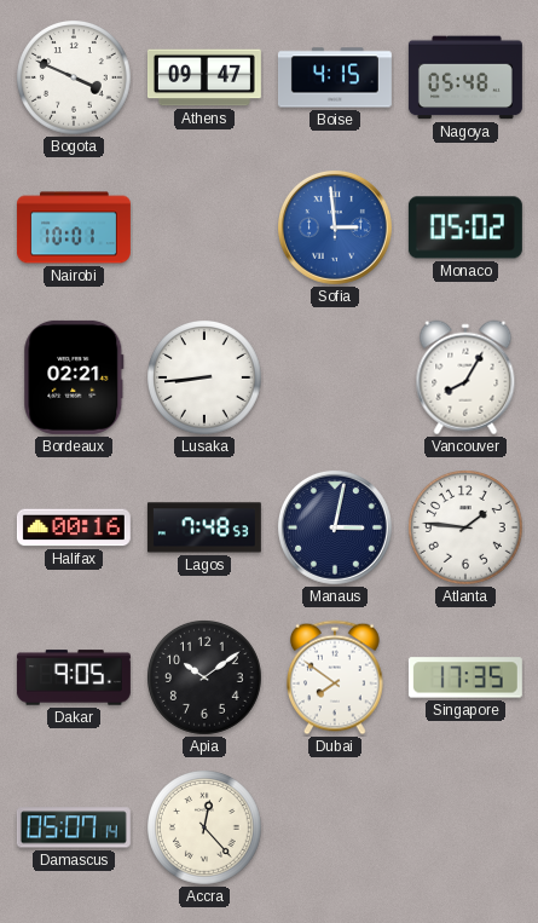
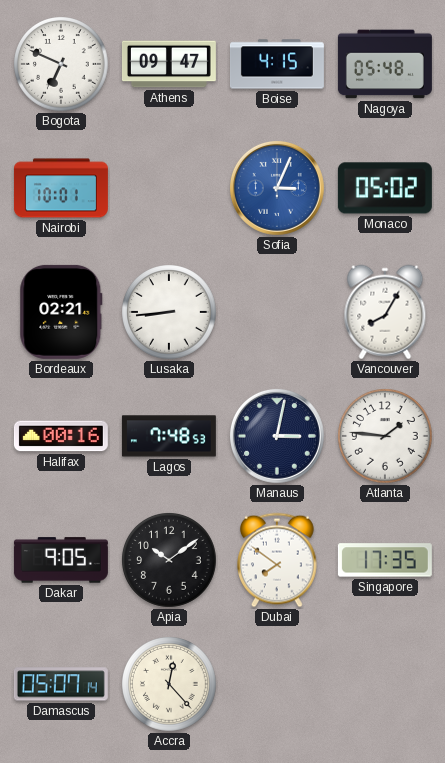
Bogota: 3:49 -> 6:49 (61, 64)
Sofia: 2:59 -> 3:04 (277, 188)
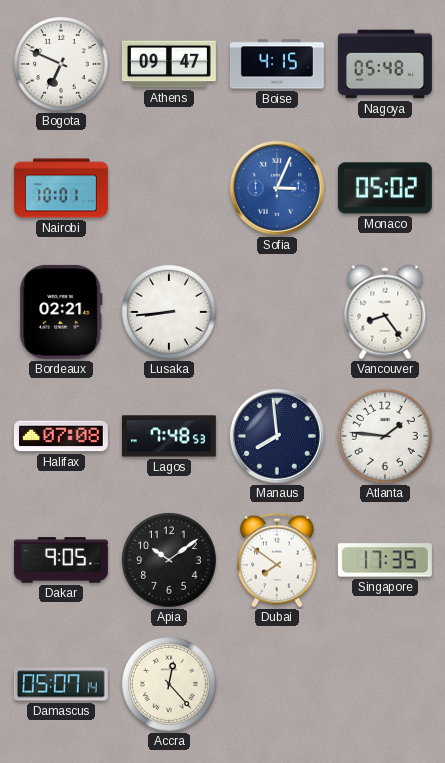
Vancouver: 8:05 -> 8:24 (385, 312)
Halifax: 00:16 -> 07:08 (61, 436)
Manaus: 3:02 -> 7:59 (277, 436)
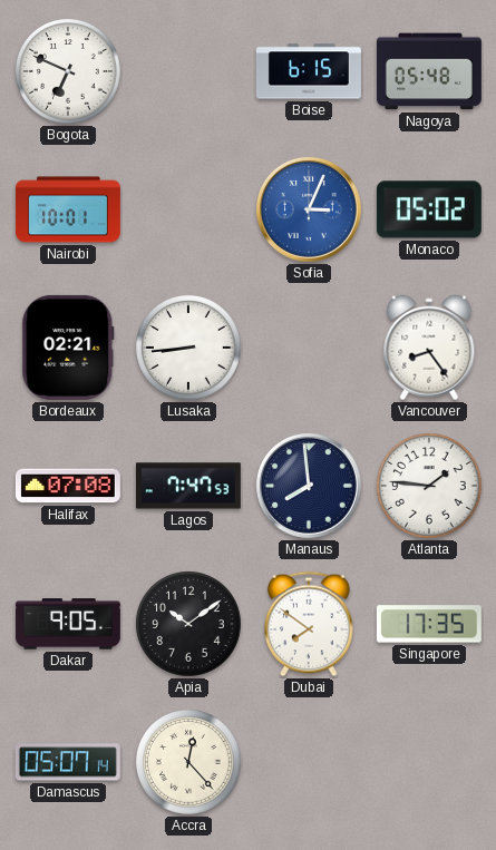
Athens: 09:47 -> none (169, 64)
Boise: 4:15 -> 6:15 (309, 71)
Lagos: 7:48 -> 7:47 (188, 486)
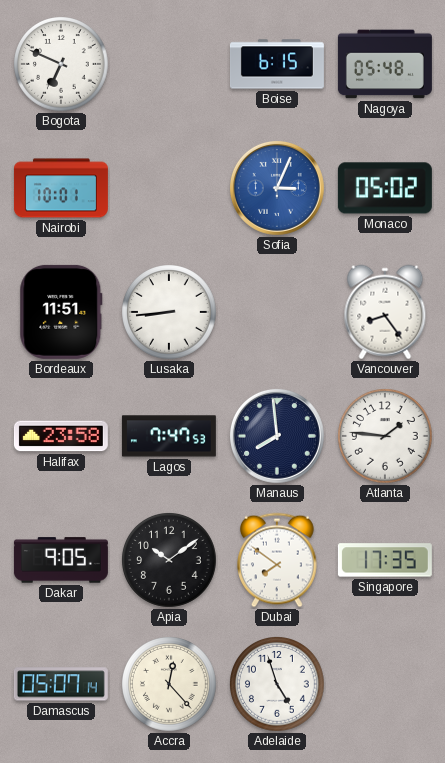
Bordeaux: 02:21 -> 11:51 (61, 312)
Halifax: 07:08 -> 23:58 (61, 436)
Adelaide: none -> 4:57 (277, 684)
